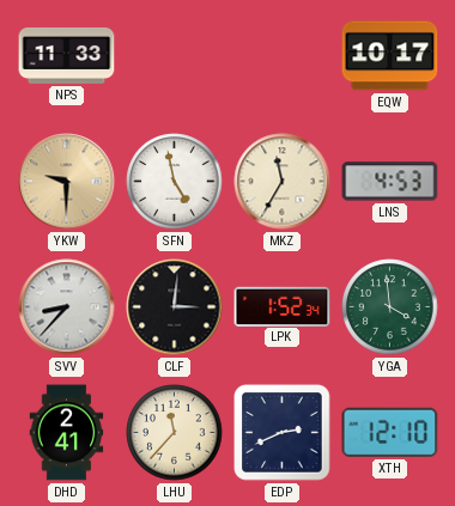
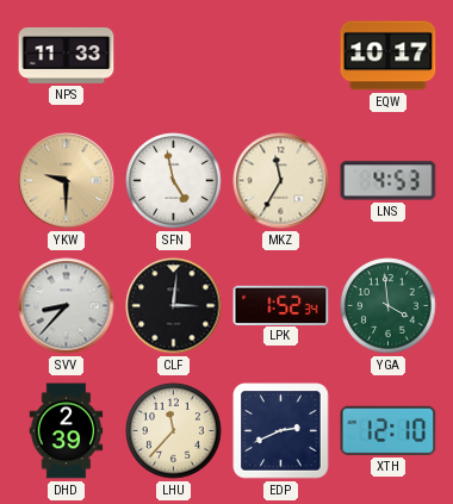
DHD: 2:41 -> 2:39 (67, 431)
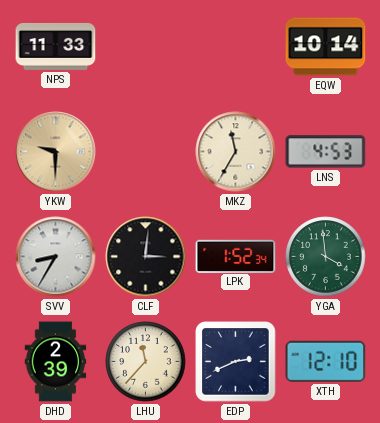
EQW: 10:17 -> 10:14 (326, 47)
SFN: 4:58 -> none (174, 181)
SVV: 8:37 -> 8:35 (56, 257)
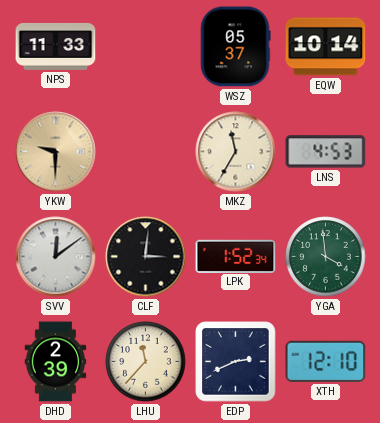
WSZ: none -> 05:37 (235, 47)
SVV: 8:35 -> 12:09 (56, 257)
